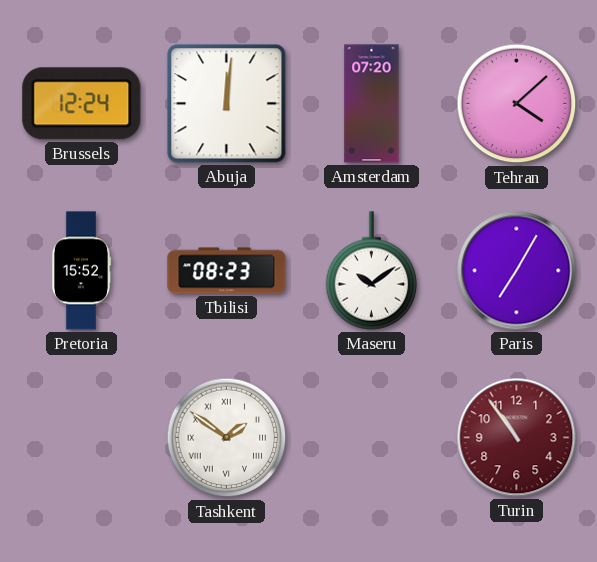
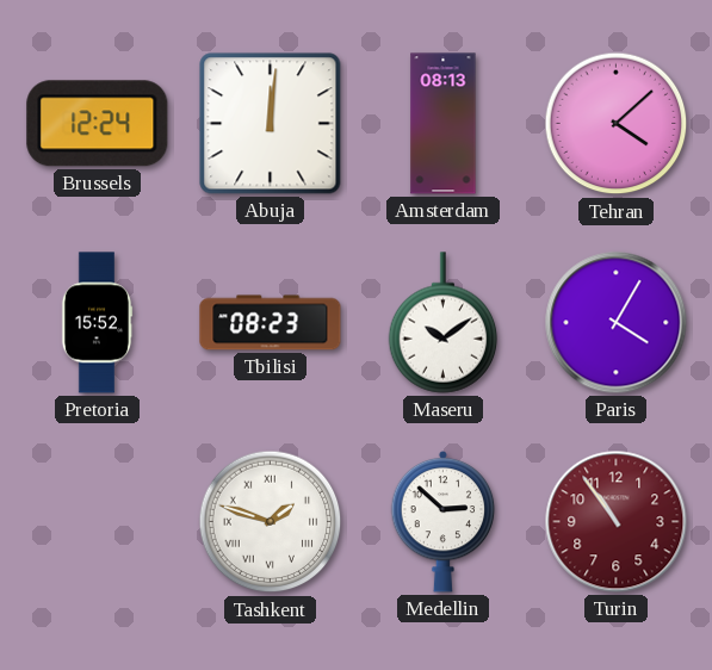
Amsterdam: 07:20 -> 08:13 (444, 124)
Paris: 7:05 -> 4:05 (617, 323)
Tashkent: 1:51 -> 1:48 (271, 522)
Medellin: none -> 2:52 (444, 521)
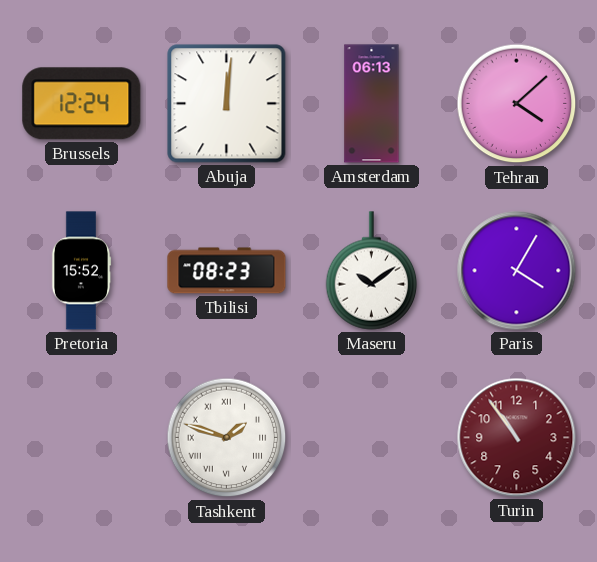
Amsterdam: 08:13 -> 06:13 (372, 104)
Medellin: 2:52 -> none (444, 521)
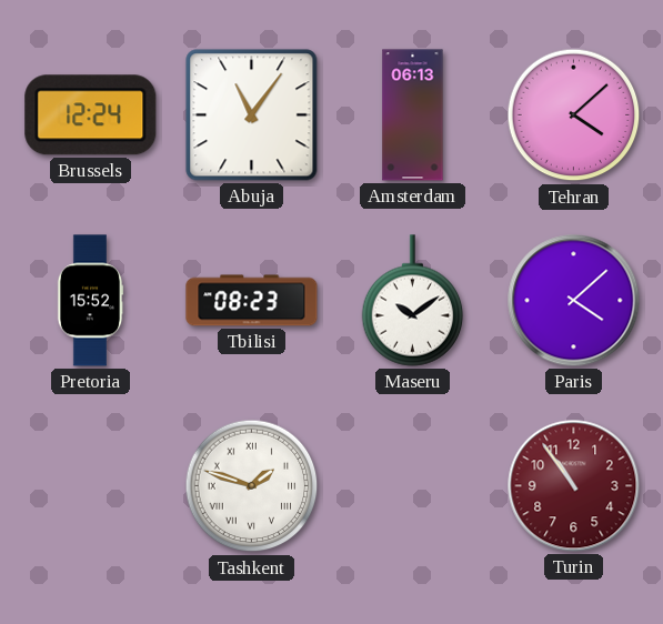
Abuja: 12:01 -> 11:06 (252, 115)
Paris: 4:05 -> 4:08 (574, 301)
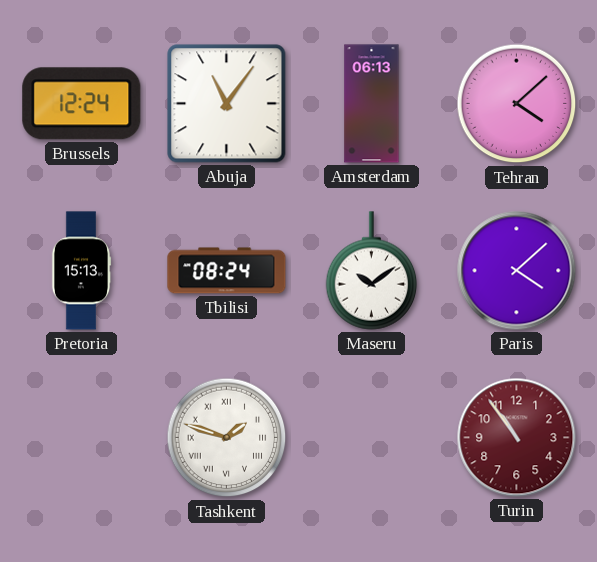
Pretoria: 15:52 -> 15:13 (81, 271)
Tbilisi: 08:23 -> 08:24 (227, 271)
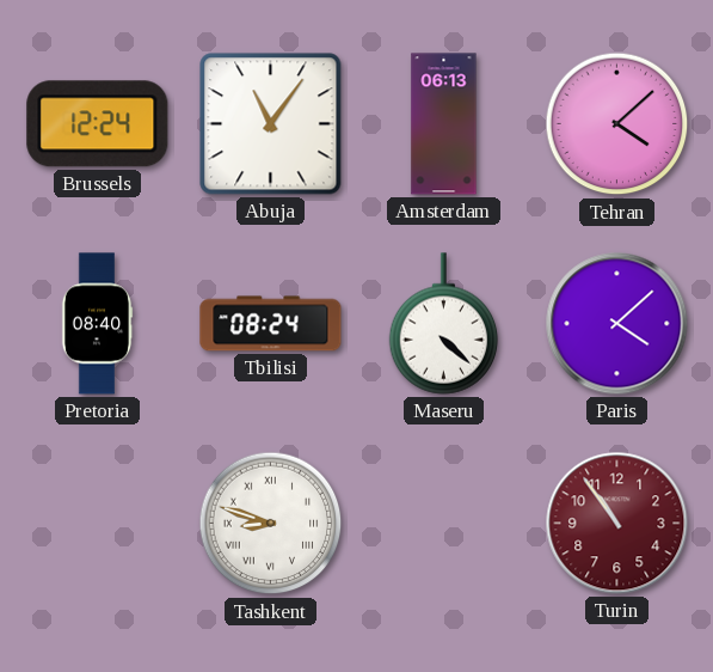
Pretoria: 15:13 -> 08:40 (97, 324)
Maseru: 10:09 -> 4:22 (444, 324)
Tashkent: 1:48 -> 8:48 (271, 524)
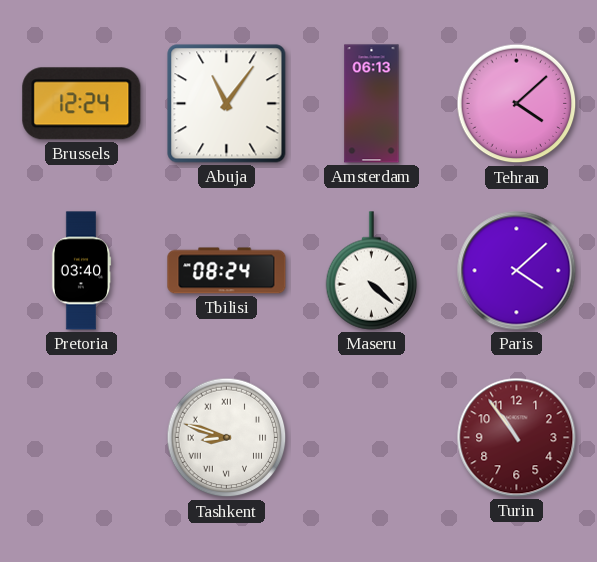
Pretoria: 08:40 -> 03:40 (81, 271)
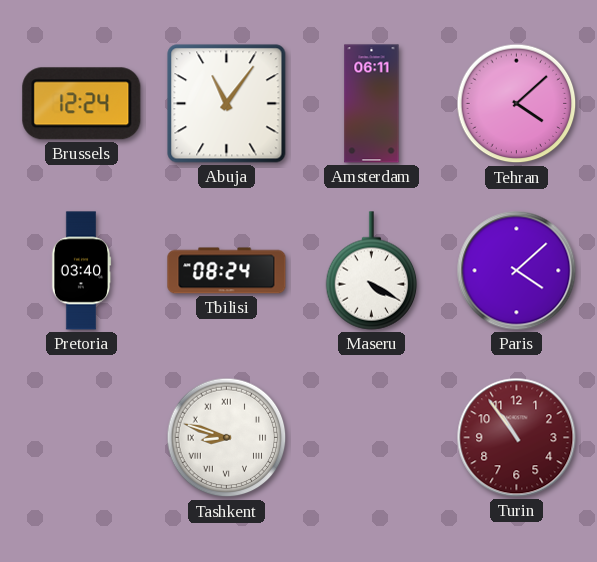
Amsterdam: 06:13 -> 06:11 (372, 104)
Maseru: 4:22 -> 4:20 (372, 271)
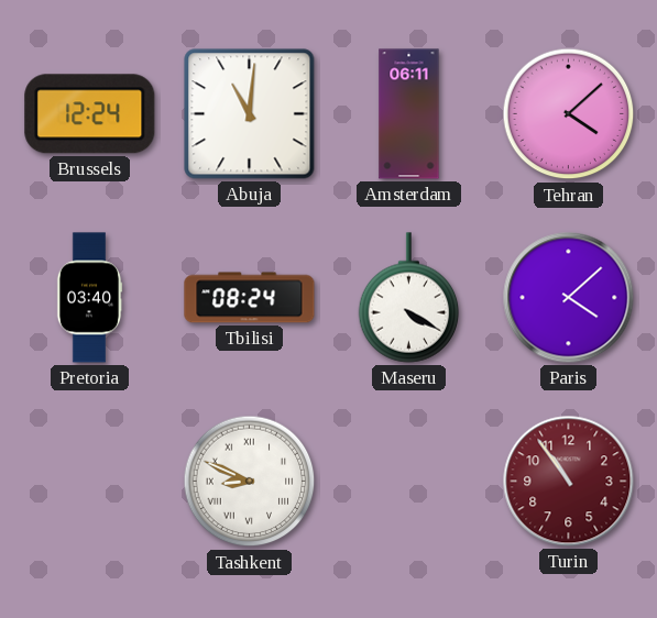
Abuja: 11:06 -> 11:01 (250, 114)
Tashkent: 8:48 -> 8:49 (250, 482)
